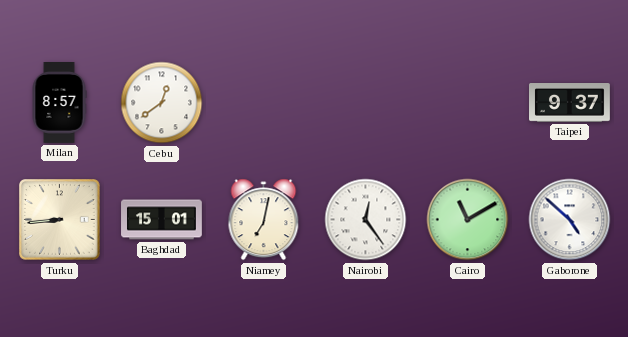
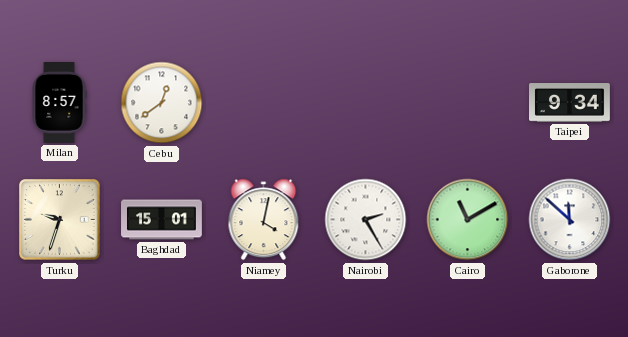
Taipei: 9:37 -> 9:34 (570, 103)
Turku: 8:44 -> 9:33 (60, 220)
Niamey: 7:02 -> 4:02 (264, 220)
Nairobi: 12:24 -> 2:25 (366, 220)
Gaborone: 4:52 -> 11:52 (570, 220)
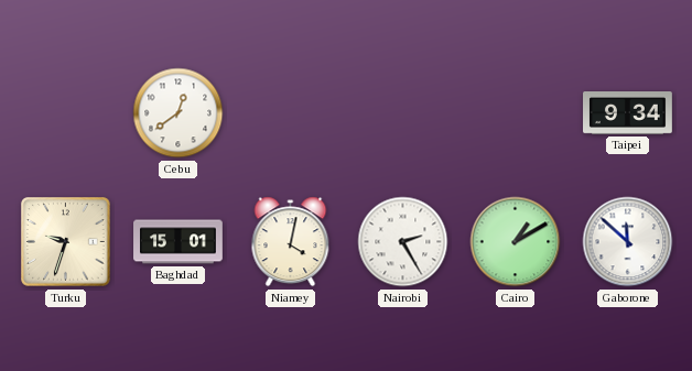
Milan: 8:57 -> none (59, 103)
Cairo: 11:10 -> 1:10 (516, 242)
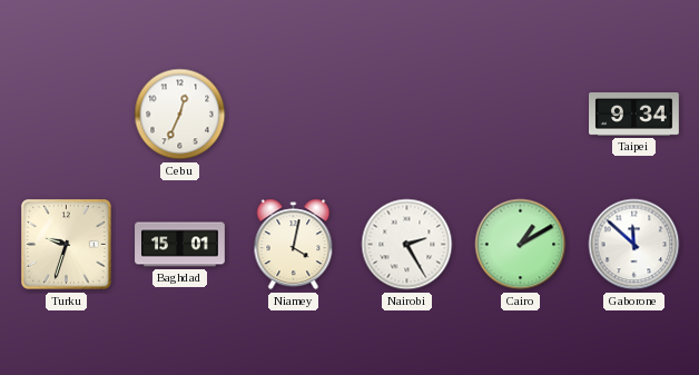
Cebu: 12:39 -> 12:34 (180, 115)
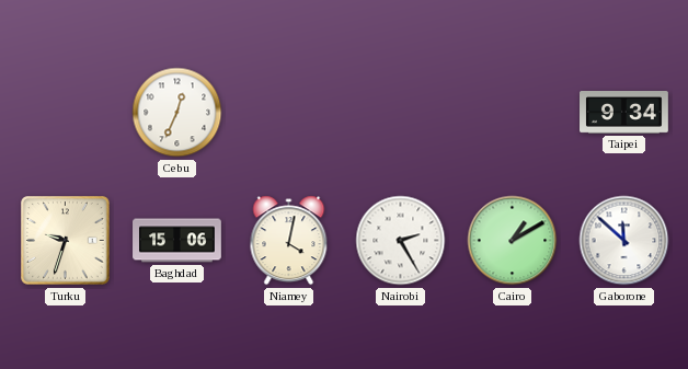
Baghdad: 15:01 -> 15:06 (177, 241)
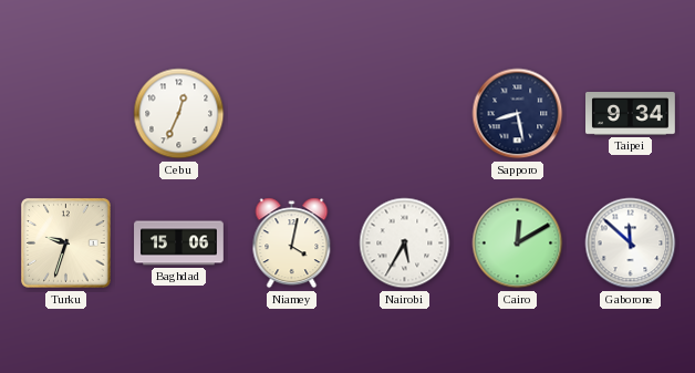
Sapporo: none -> 8:28 (518, 114)
Nairobi: 2:25 -> 5:35 (405, 244)
Cairo: 1:10 -> 12:10 (518, 244)
